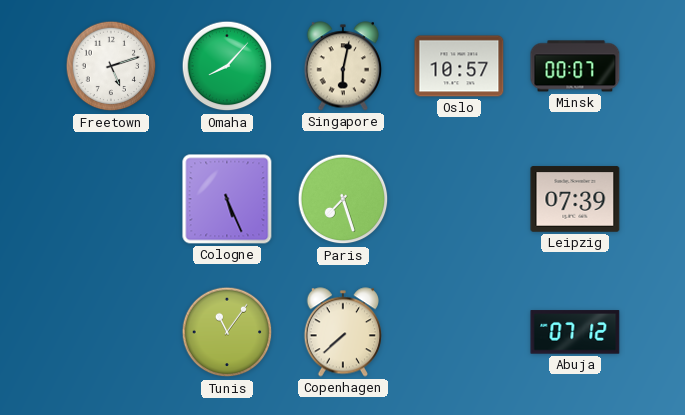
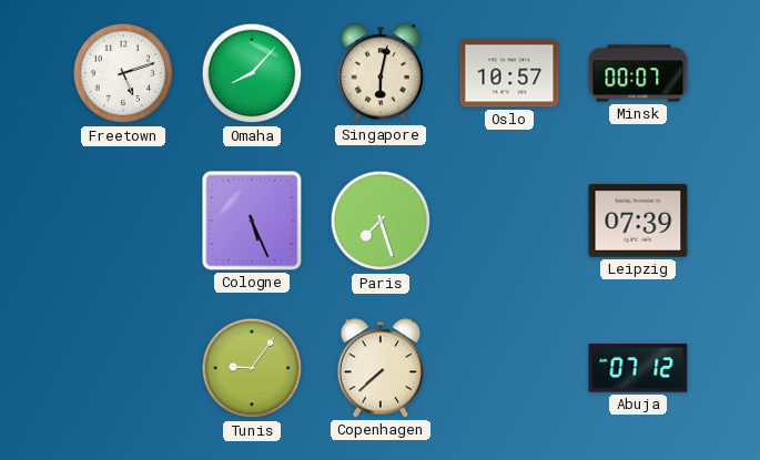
Tunis: 11:06 -> 9:06 (252, 368)
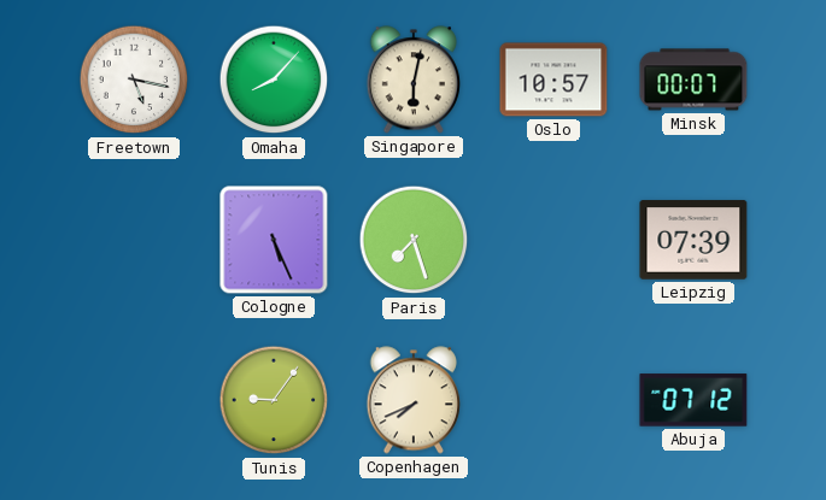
Freetown: 5:12 -> 5:17 (134, 80)
Copenhagen: 7:38 -> 7:41 (412, 400)
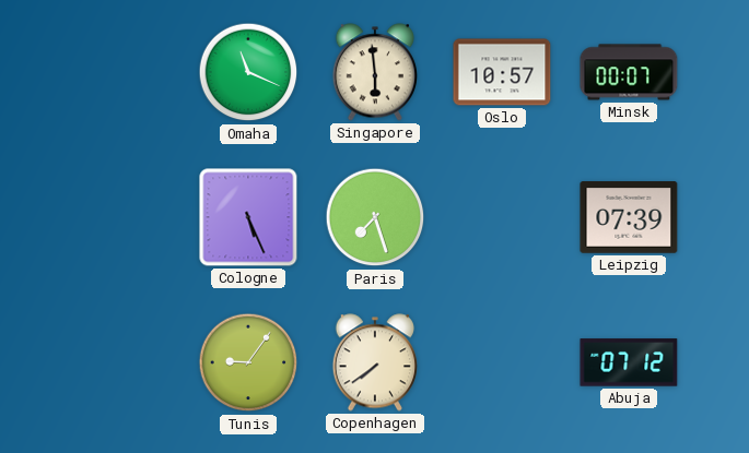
Freetown: 5:17 -> none (134, 80)
Omaha: 8:07 -> 11:19 (248, 72)
Singapore: 6:02 -> 5:59 (374, 72)
Copenhagen: 7:41 -> 7:39 (374, 362)
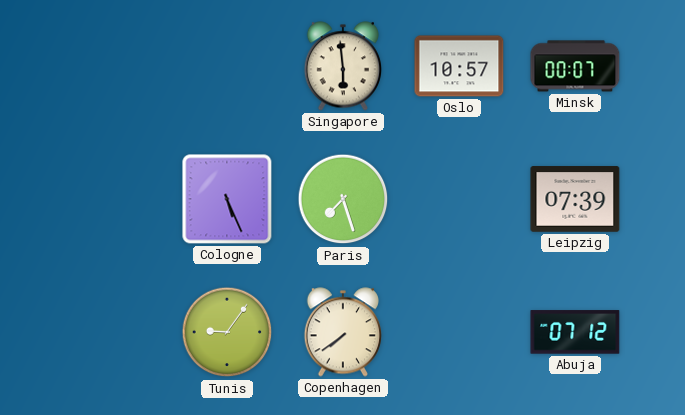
Omaha: 11:19 -> none (248, 72)
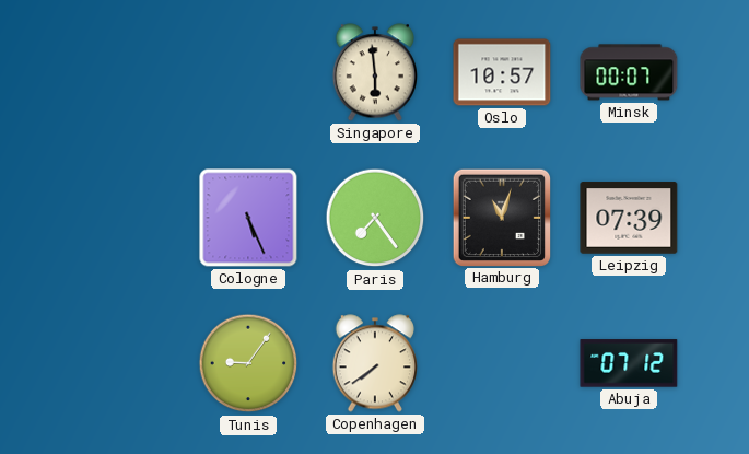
Paris: 7:27 -> 7:24 (375, 218)
Hamburg: none -> 11:03 (501, 217)
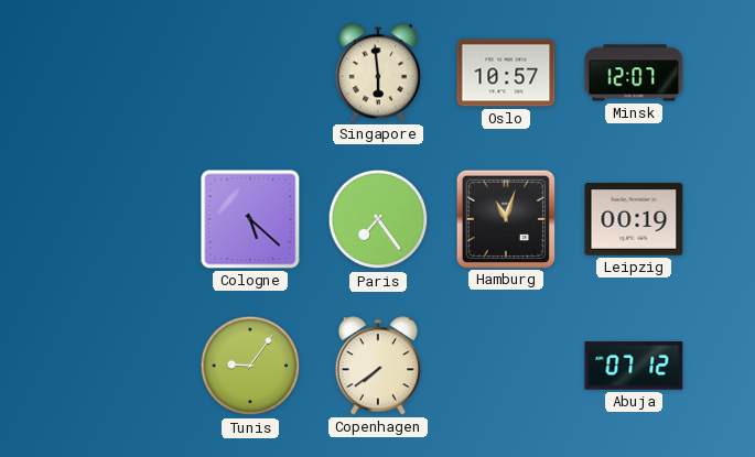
Minsk: 00:07 -> 12:07 (634, 73)
Cologne: 5:26 -> 5:22 (250, 219)
Leipzig: 07:39 -> 00:19 (634, 219)
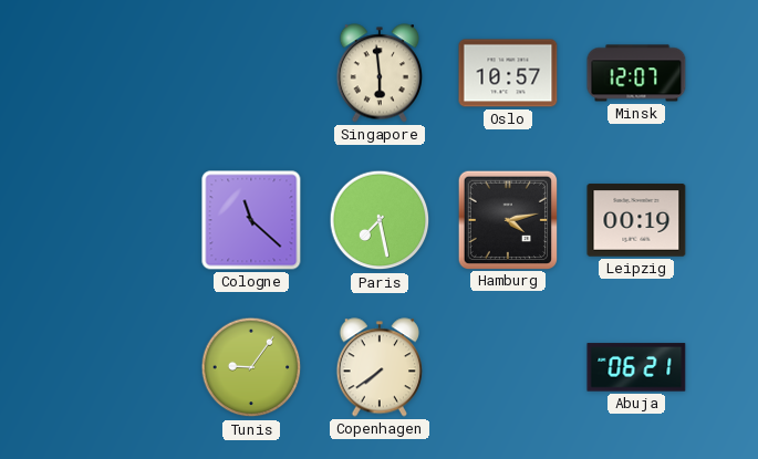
Cologne: 5:22 -> 11:22 (251, 220)
Paris: 7:24 -> 7:28 (380, 220)
Hamburg: 11:03 -> 4:13 (507, 219)
Abuja: 07:12 -> 06:21 (636, 367)
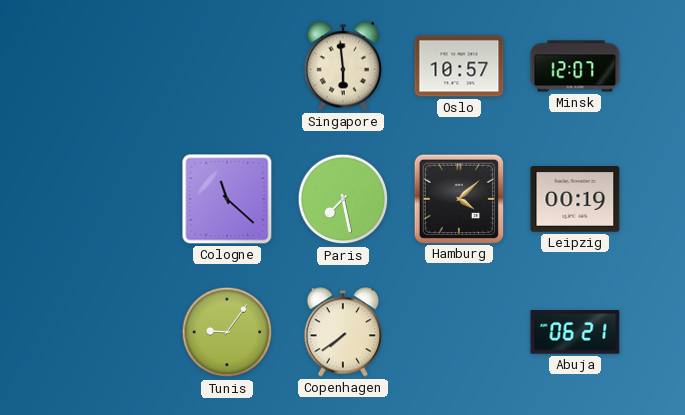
Hamburg: 4:13 -> 4:08 (458, 198)
